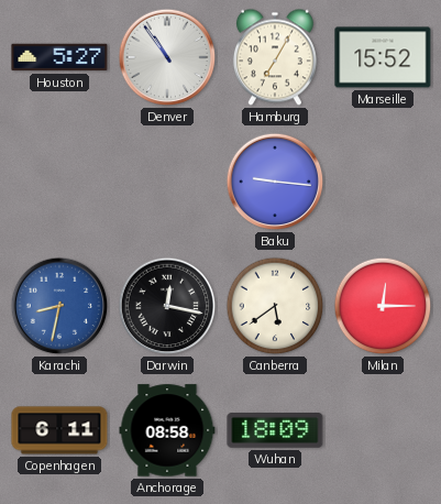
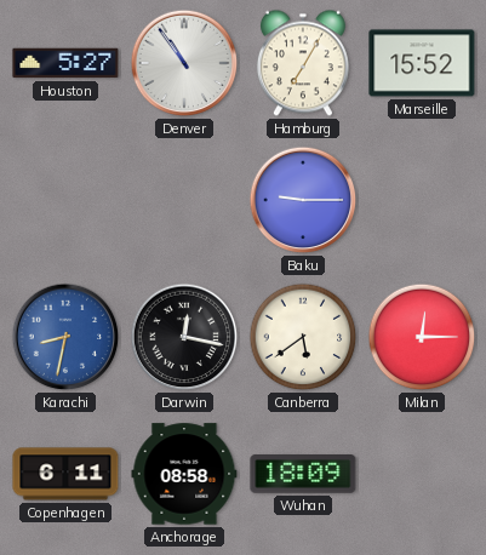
Baku: 9:16 -> 9:15 (303, 200)
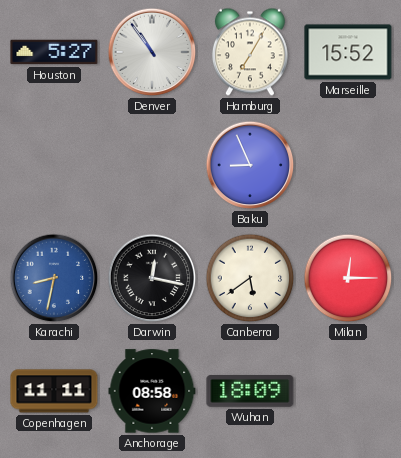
Baku: 9:15 -> 8:56 (250, 165)
Copenhagen: 6:11 -> 11:11 (54, 391)
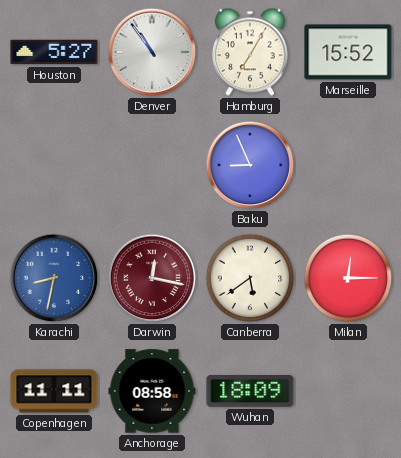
Darwin dial: black -> burgundy (152, 278)
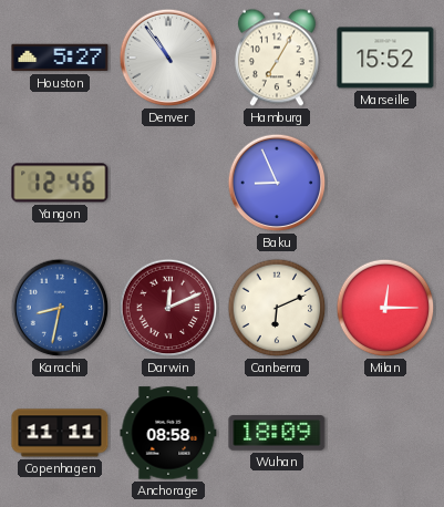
Yangon: none -> 12:46 (60, 183)
Darwin: 12:17 -> 12:11 (168, 308)
Canberra: 5:39 -> 6:11 (277, 308)
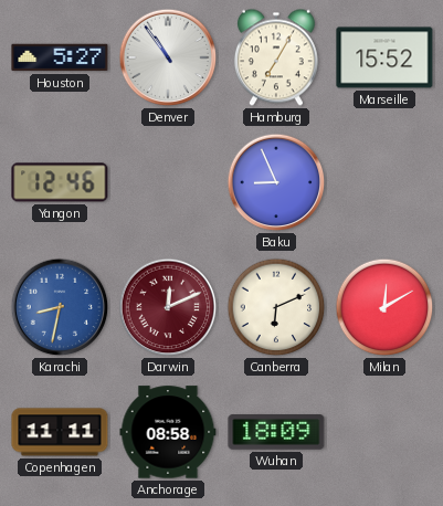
Milan: 12:15 -> 12:10 (384, 307)
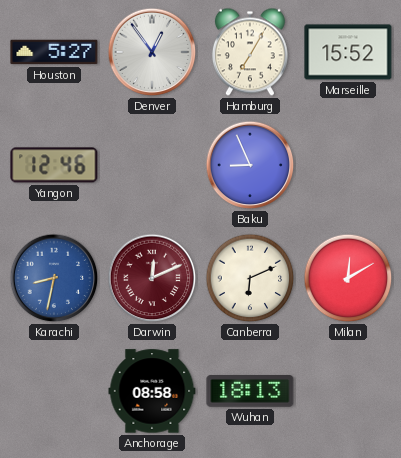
Denver: 10:54 -> 12:54 (152, 52)
Copenhagen: 11:11 -> none (60, 432)
Wuhan: 18:09 -> 18:13 (250, 392)
